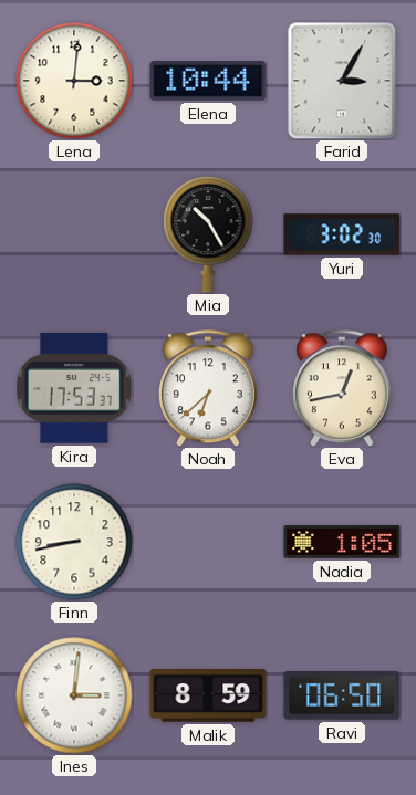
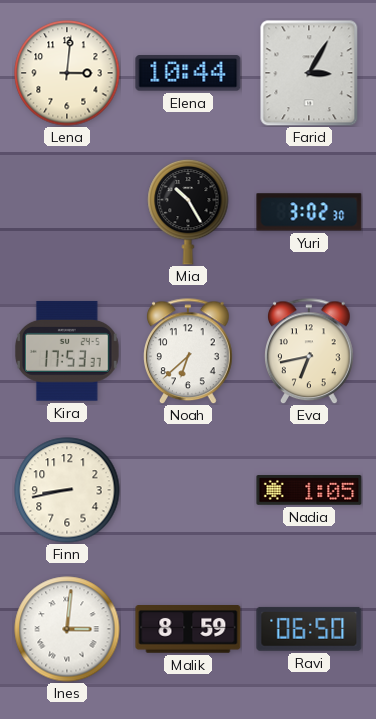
Eva: 12:43 -> 6:43 (310, 351)
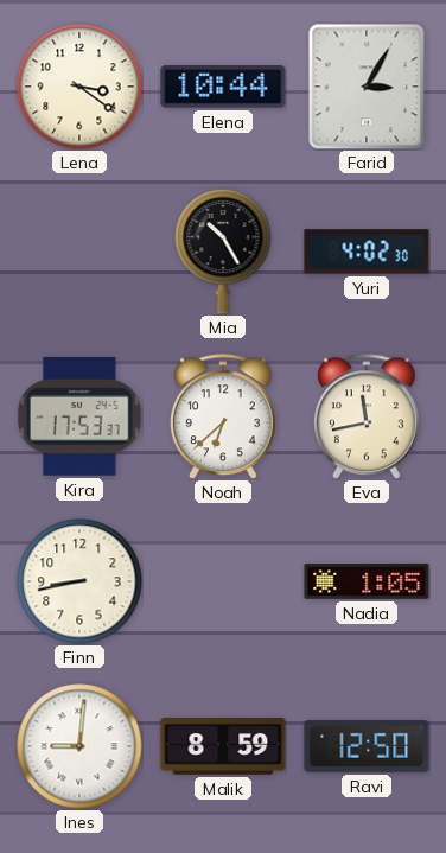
Lena: 3:01 -> 3:21 (79, 87)
Yuri: 3:02 -> 4:02 (367, 252)
Eva: 6:43 -> 11:43 (368, 416)
Ines: 3:01 -> 9:01 (79, 746)
Ravi: 06:50 -> 12:50 (367, 746)
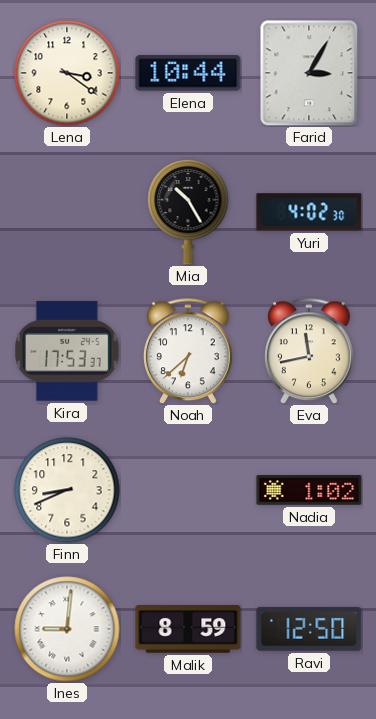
Finn: 8:43 -> 8:41 (67, 490)
Nadia: 1:05 -> 1:02 (309, 490)
